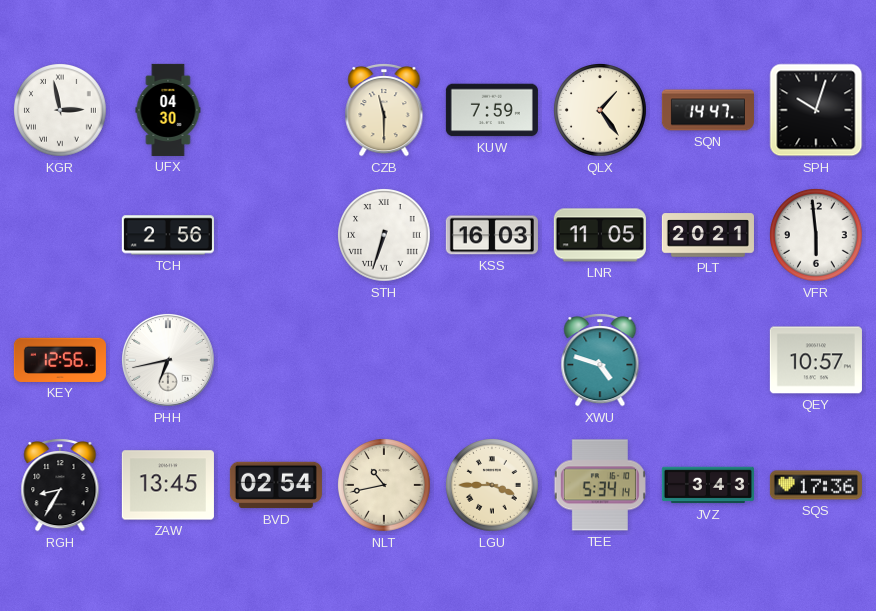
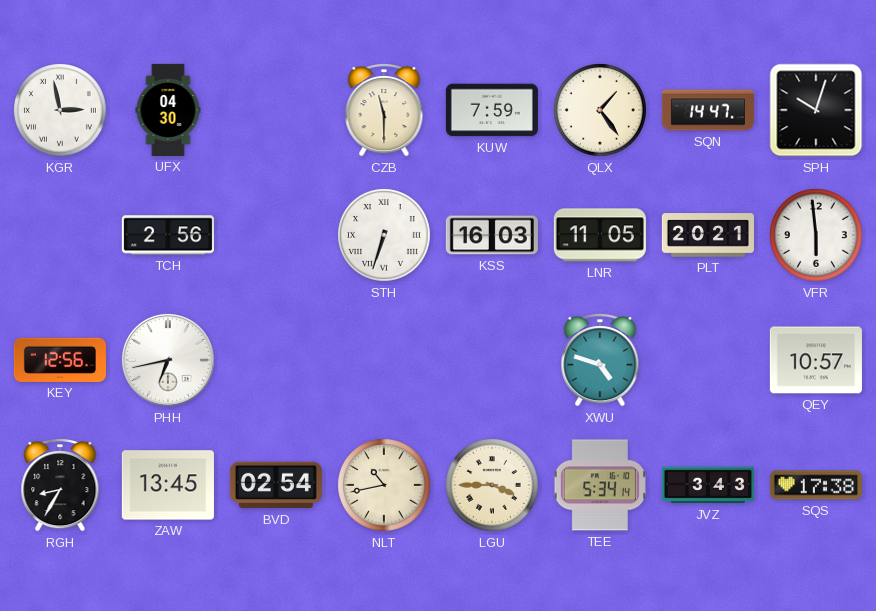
SQS: 17:36 -> 17:38 (816, 485)
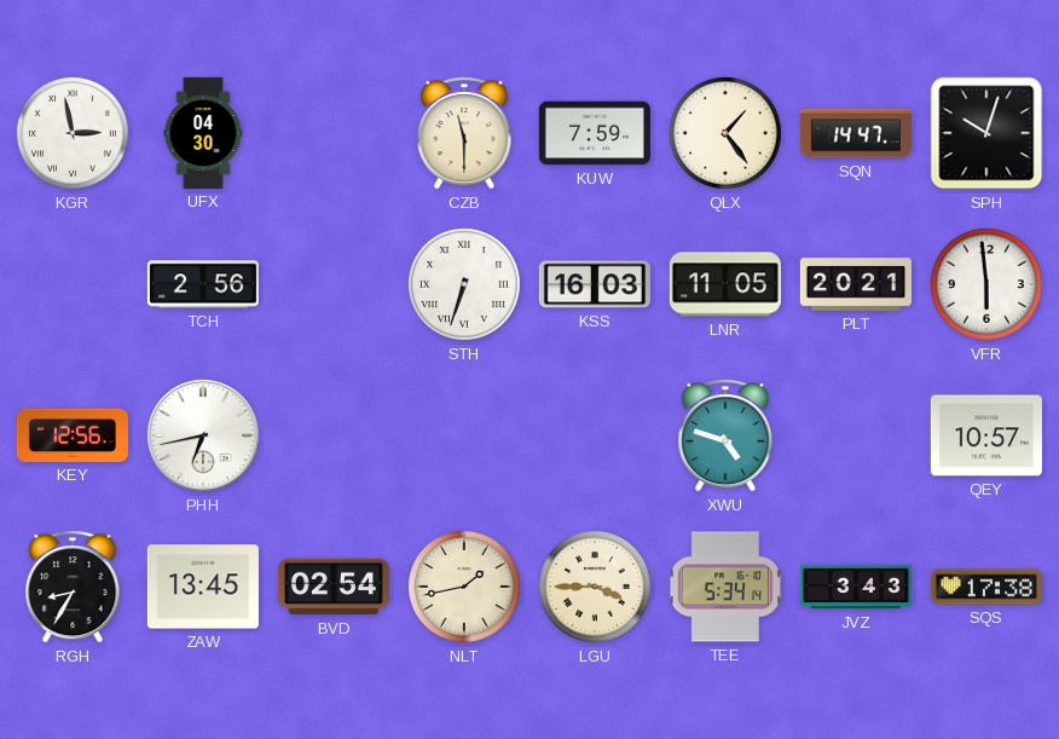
NLT: 10:43 -> 1:43 (465, 588)
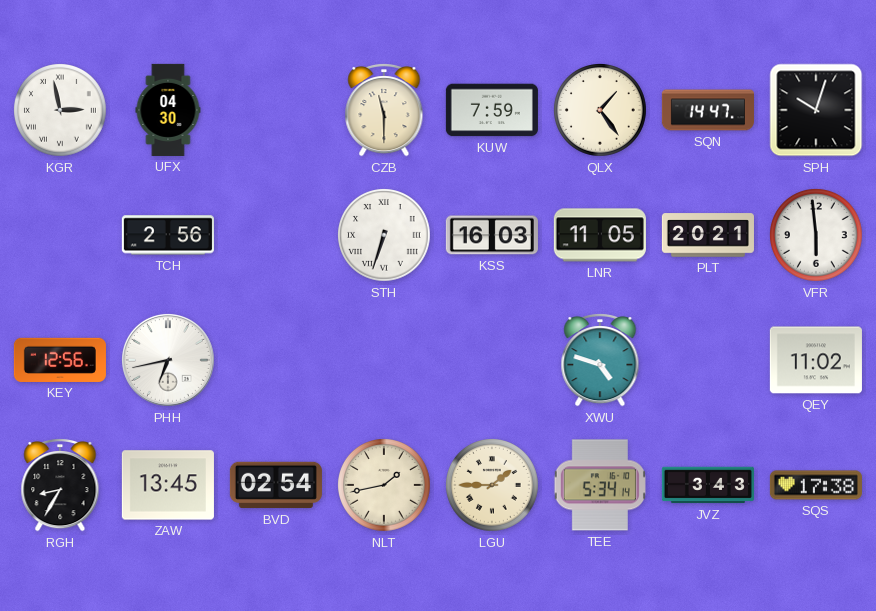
QEY: 10:57 -> 11:02 (816, 360)
LGU: 3:45 -> 1:45 (493, 486)
